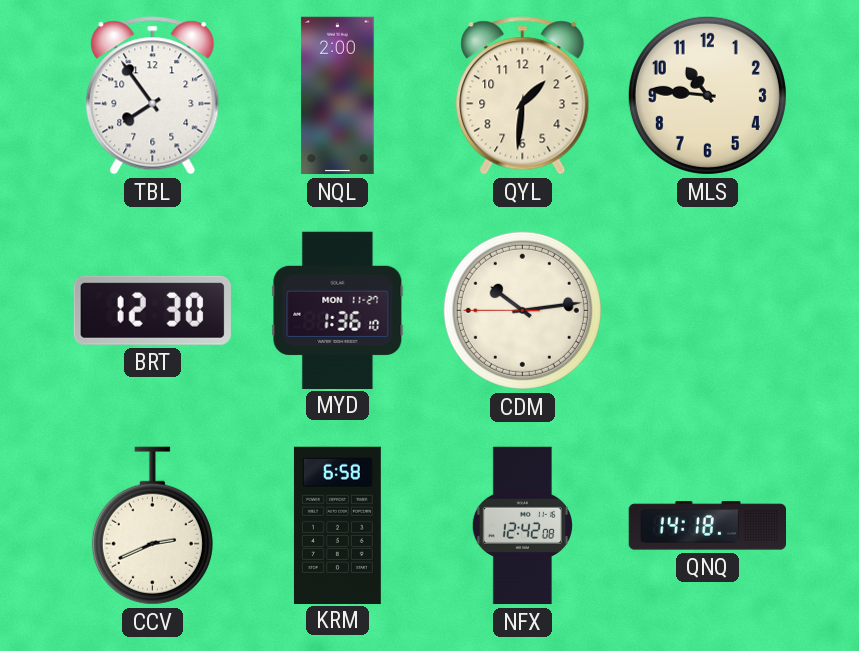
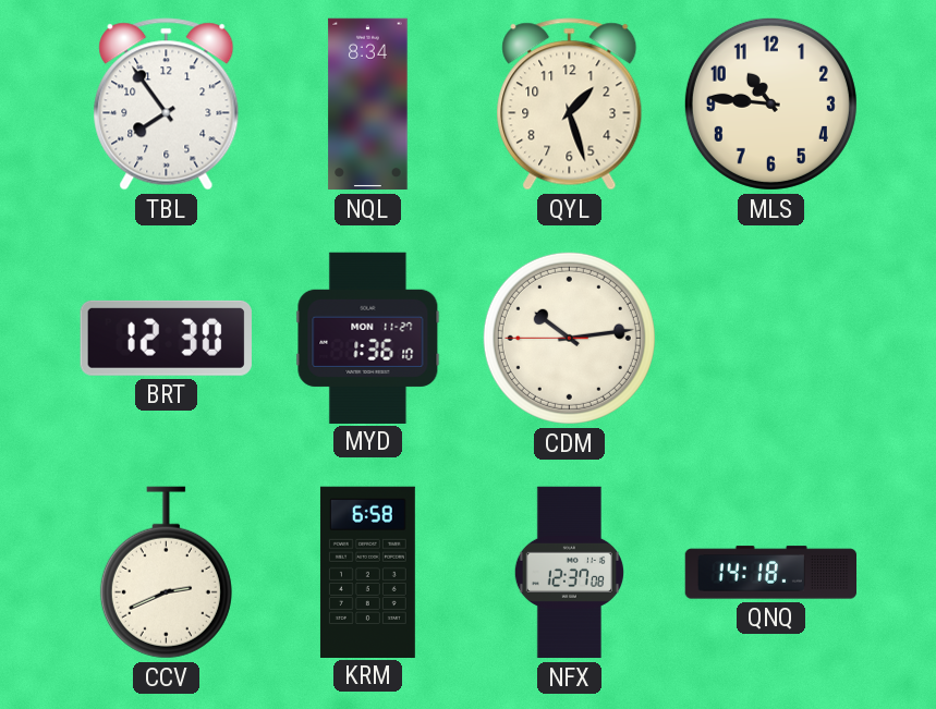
NQL: 2:00 -> 8:34 (368, 105)
QYL: 1:31 -> 1:27 (570, 105)
NFX: 12:42 -> 12:37 (569, 573)
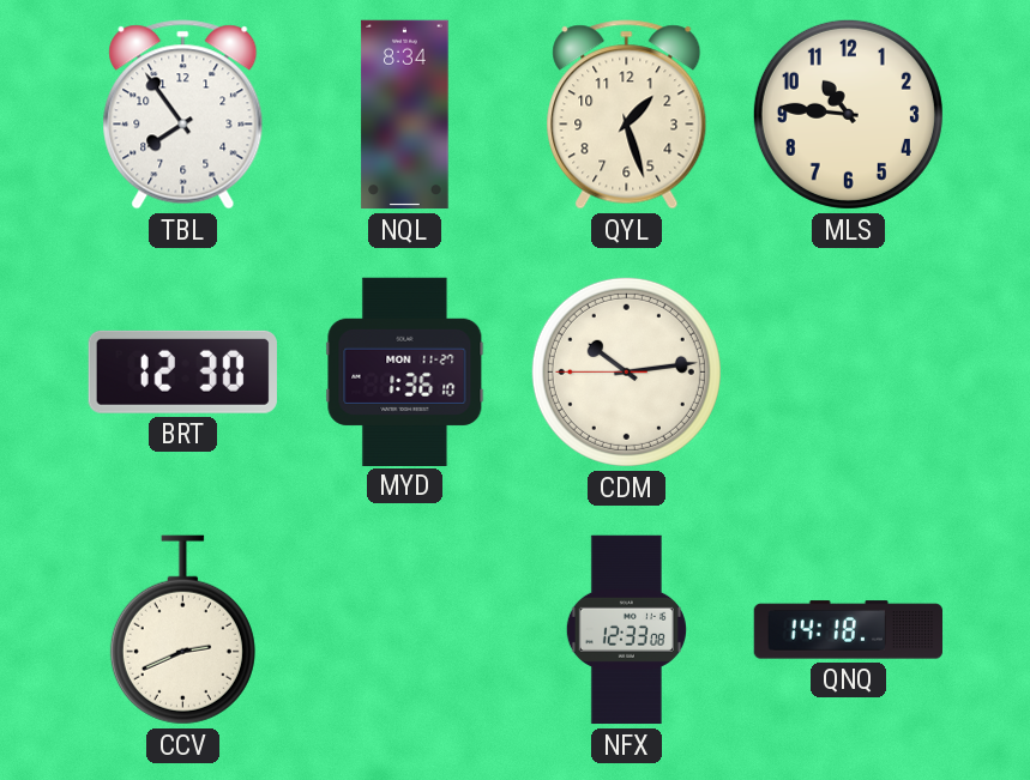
KRM: 6:58 -> none (367, 572)
NFX: 12:37 -> 12:33 (626, 630)
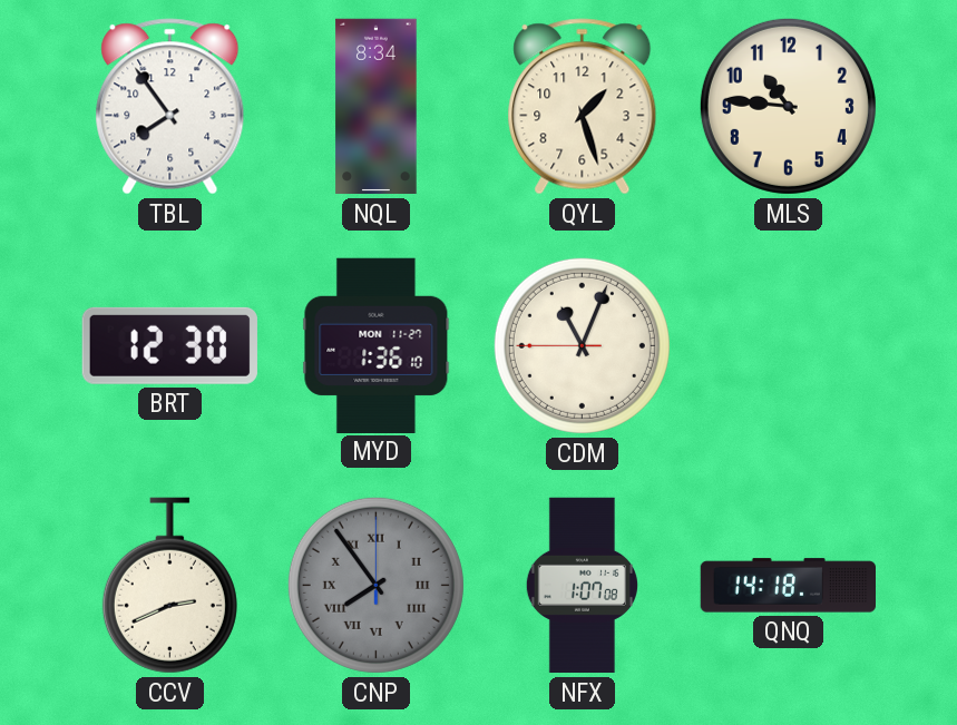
CDM: 10:13 -> 11:03 (582, 345)
CNP: none -> 7:54 (375, 585)
NFX: 12:33 -> 1:07 (582, 586)
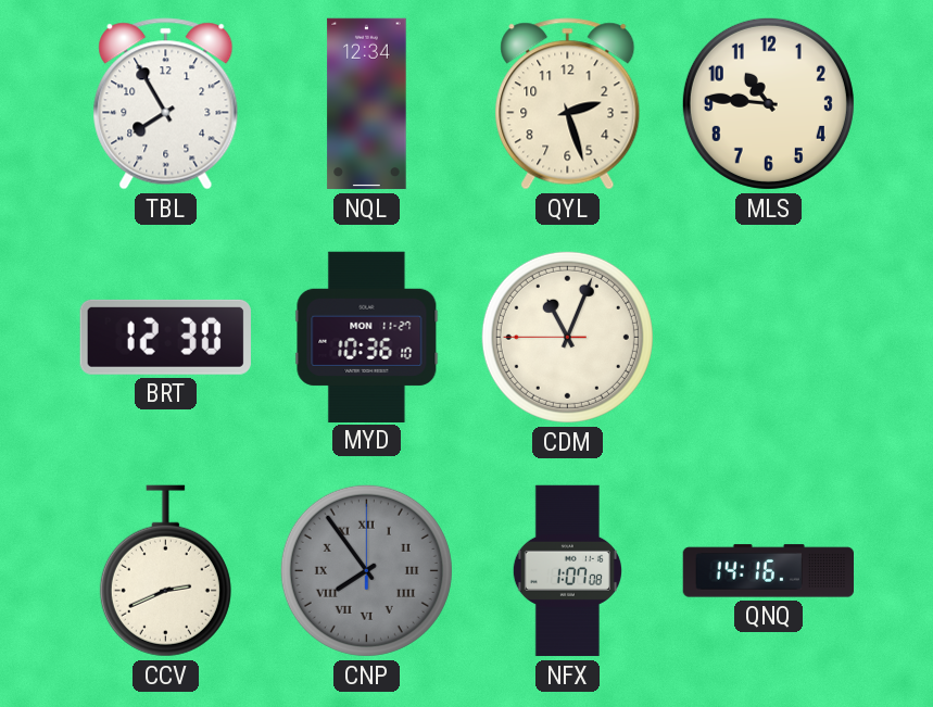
TBL: 7:54 -> 7:55 (166, 104)
NQL: 8:34 -> 12:34 (367, 104)
QYL: 1:27 -> 2:27 (568, 104)
MYD: 1:36 -> 10:36 (367, 337)
QNQ: 14:18 -> 14:16 (768, 571)
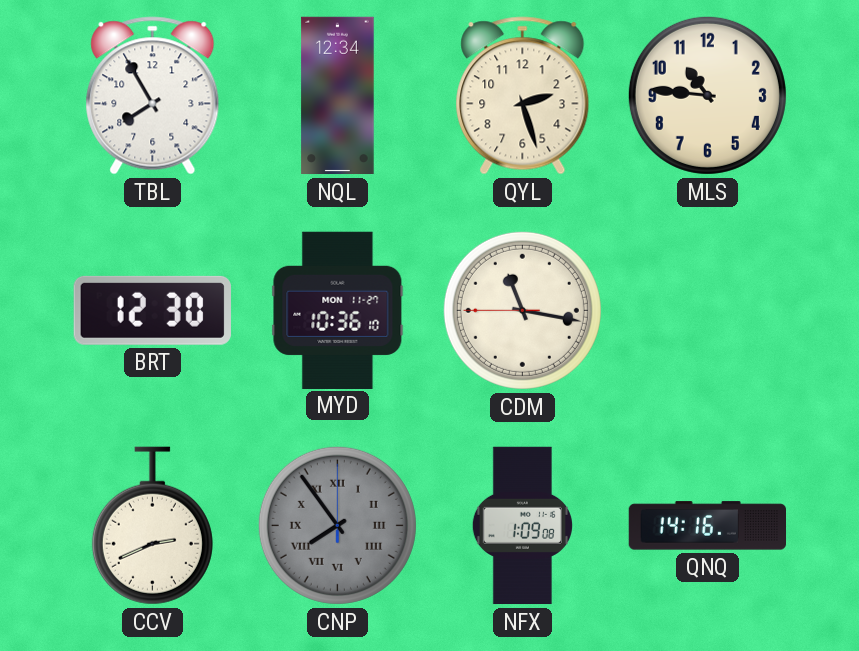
CDM: 11:03 -> 11:16 (522, 310)
NFX: 1:07 -> 1:09 (522, 526)
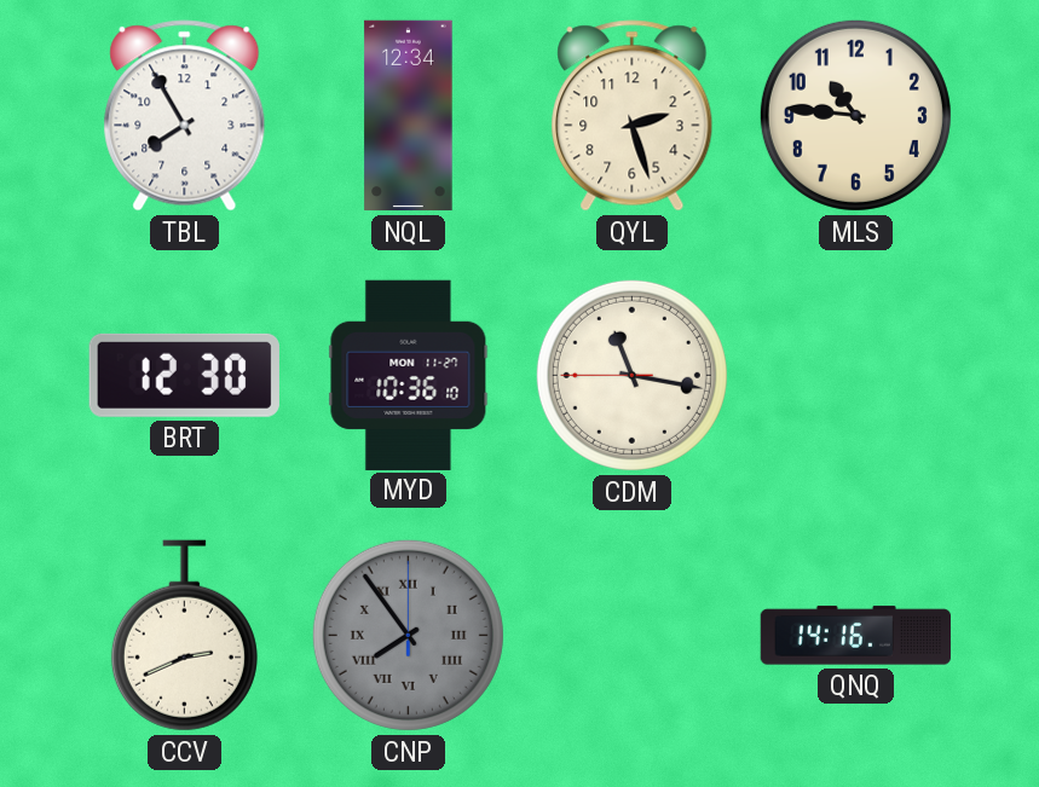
NFX: 1:09 -> none (522, 526)
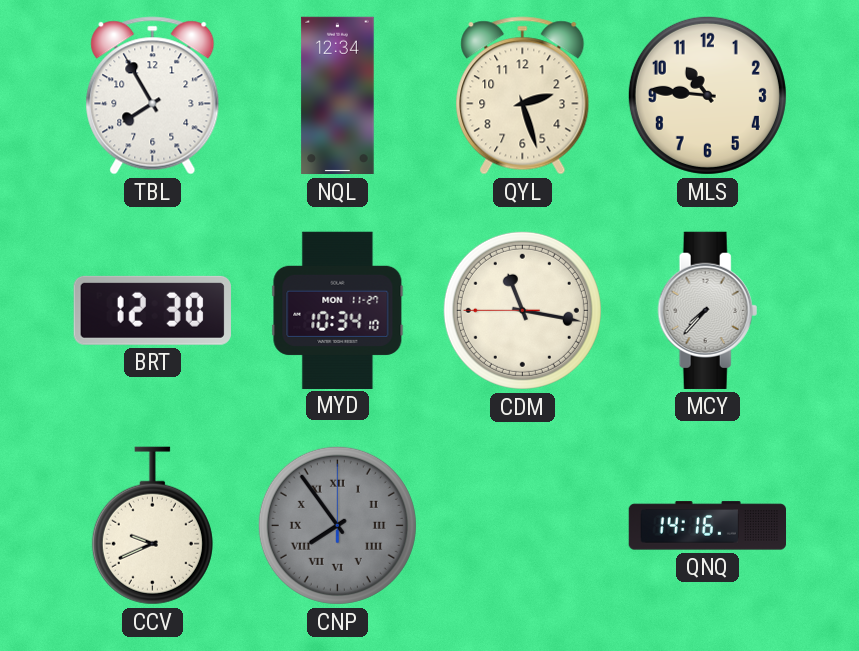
MYD: 10:36 -> 10:34 (338, 310)
MCY: none -> 7:37 (708, 310)
CCV: 2:41 -> 9:41 (152, 526)
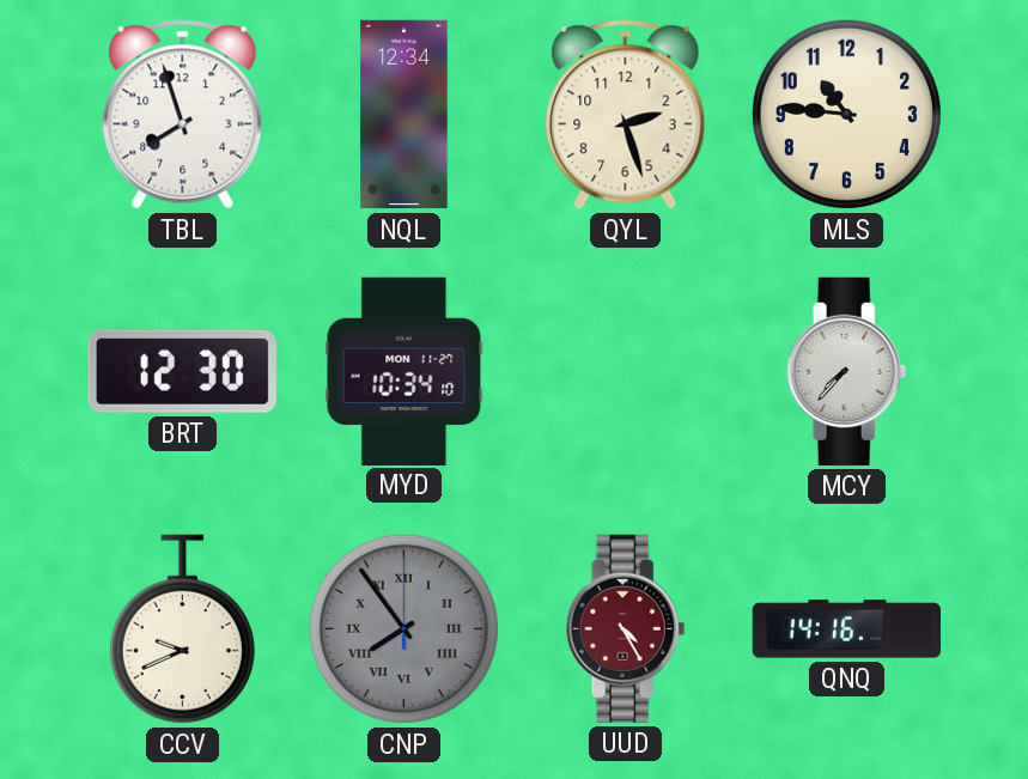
TBL: 7:55 -> 7:57 (183, 115)
CDM: 11:16 -> none (522, 310)
UUD: none -> 4:25 (626, 628)
